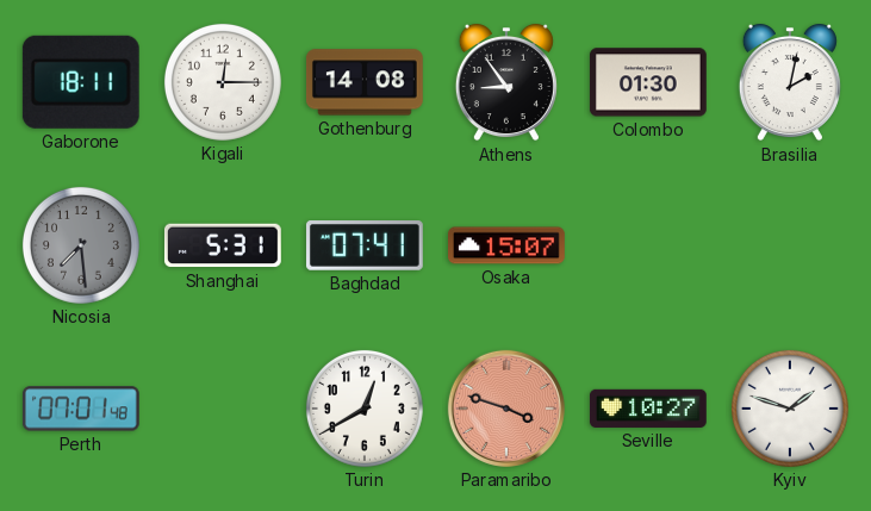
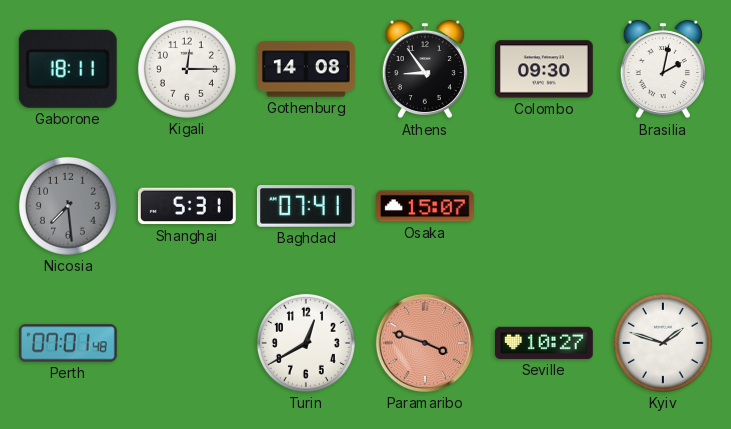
Colombo: 01:30 -> 09:30 (544, 69)
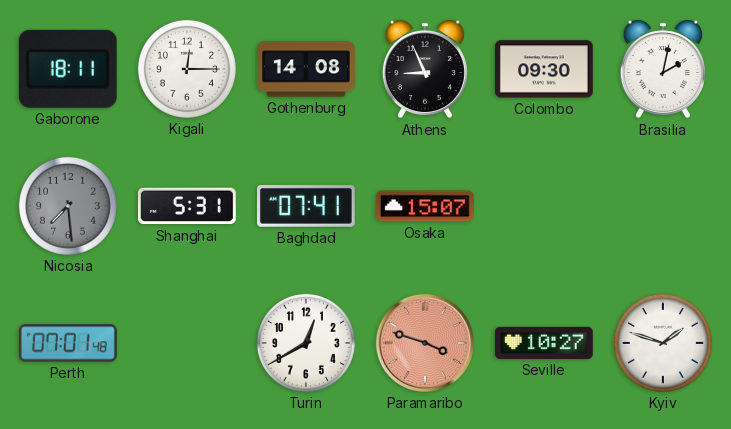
Athens: 8:54 -> 8:56 (425, 69)
